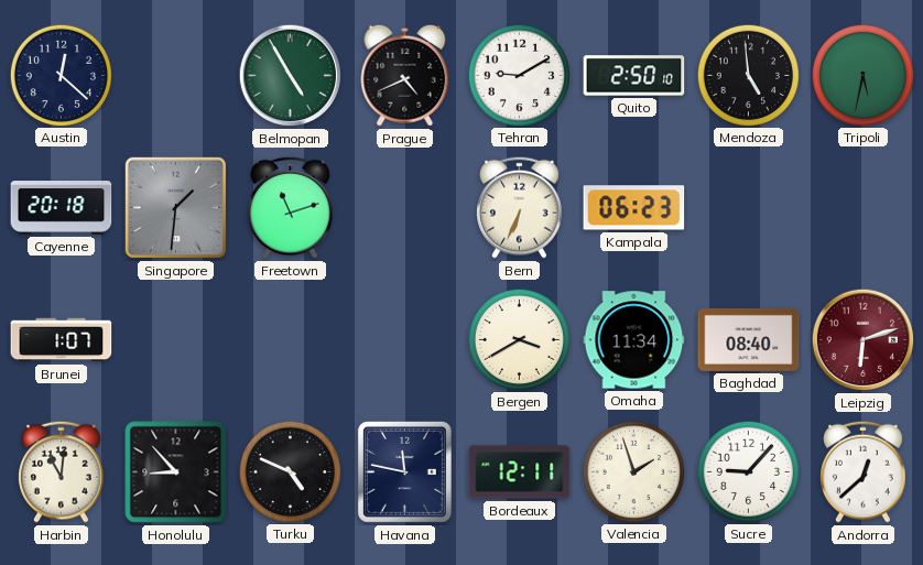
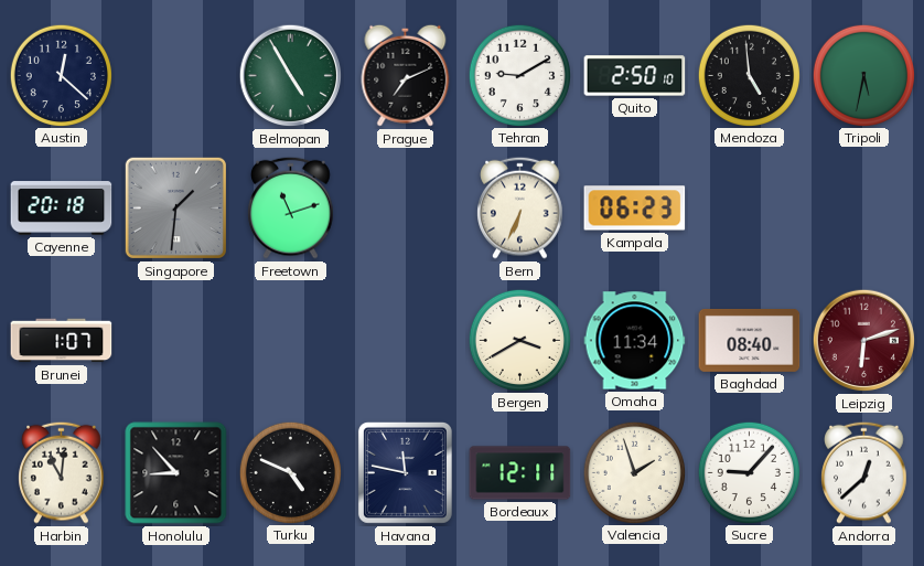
Prague: 4:41 -> 7:11 (406, 75)
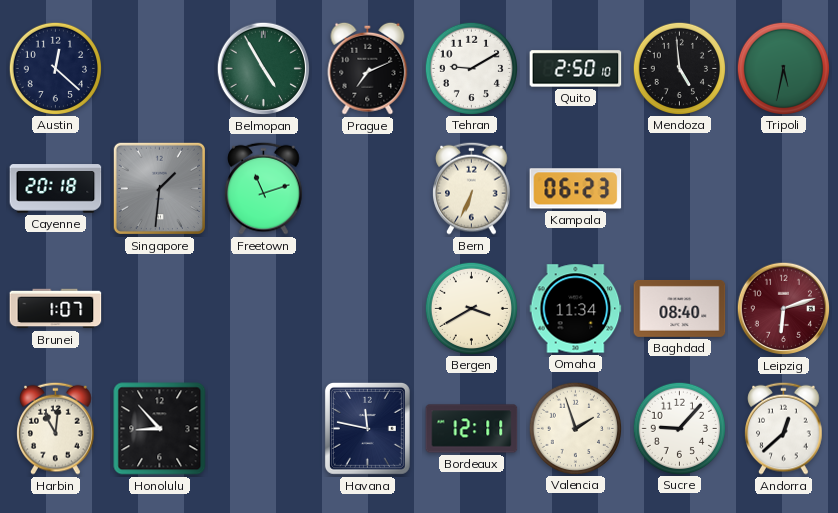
Turku: 4:49 -> none (290, 472)
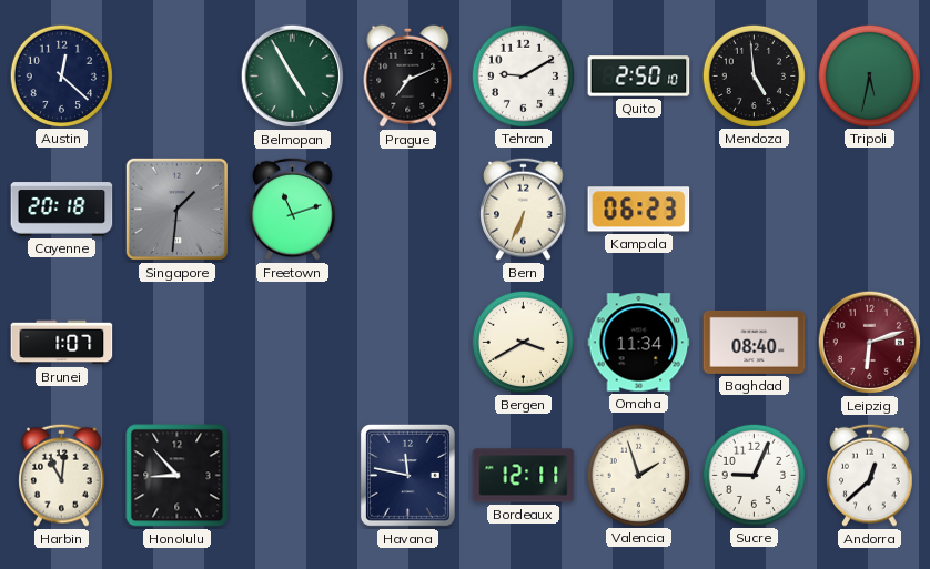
Sucre: 9:07 -> 9:04 (754, 475)
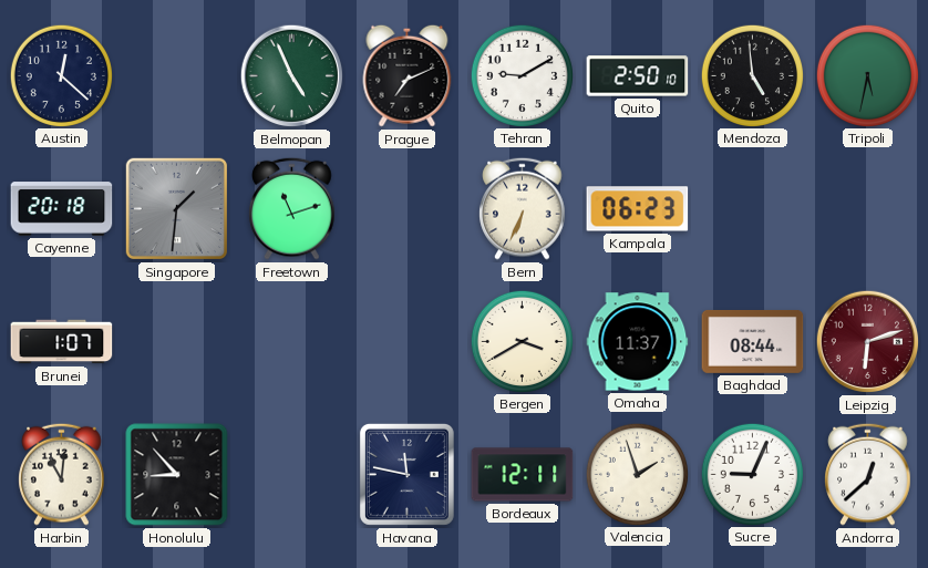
Belmopan: 4:55 -> 4:56 (292, 76)
Omaha: 11:34 -> 11:37 (638, 342)
Baghdad: 08:40 -> 08:44 (753, 341)
